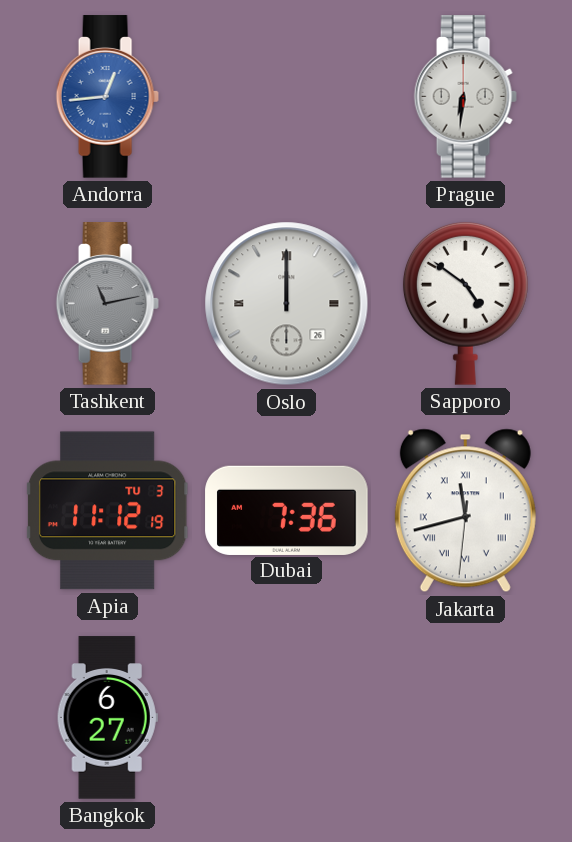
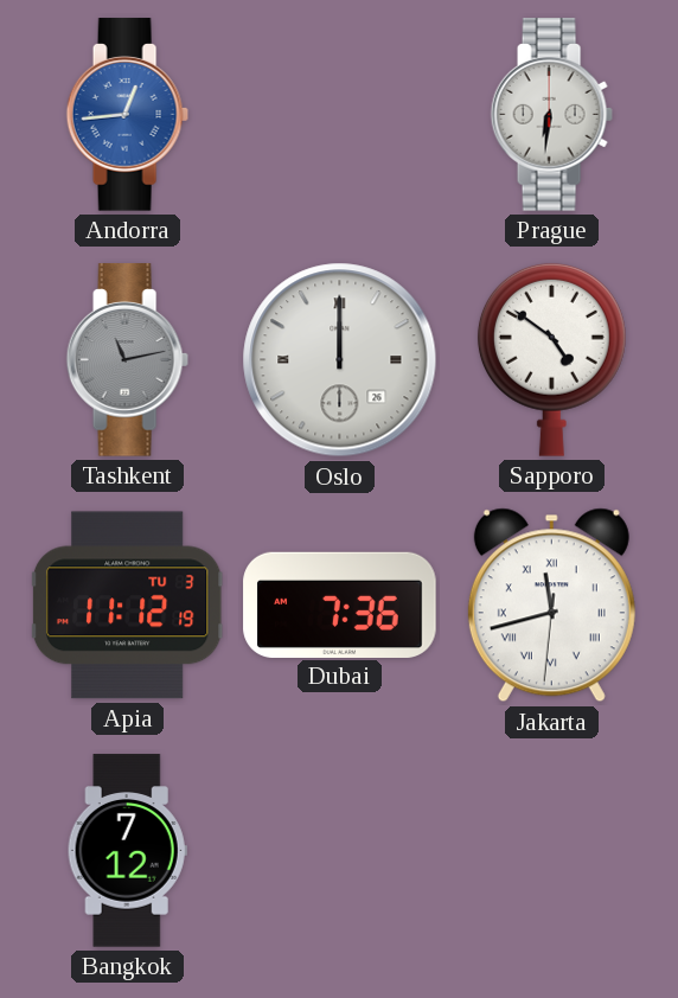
Bangkok: 6:27 -> 7:12 (127, 851)
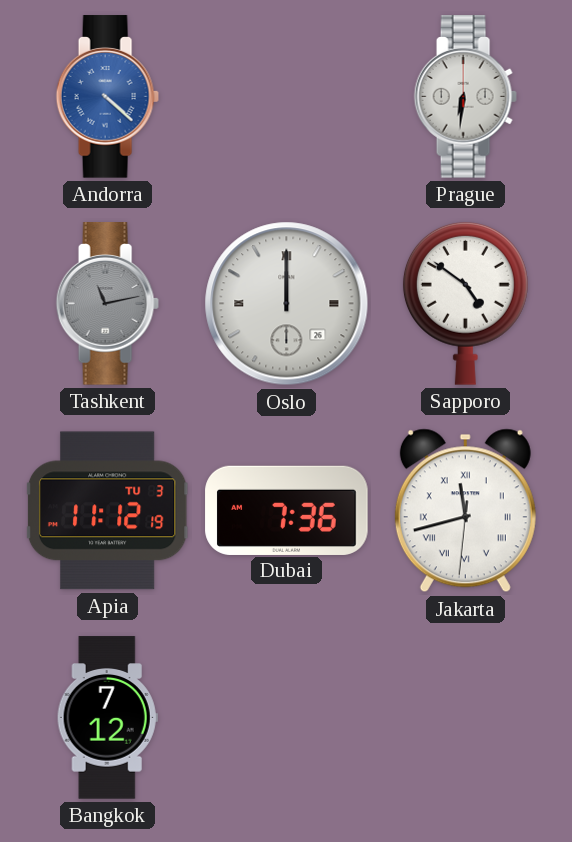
Andorra: 12:44 -> 4:22 (107, 97)
